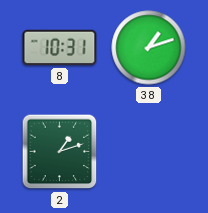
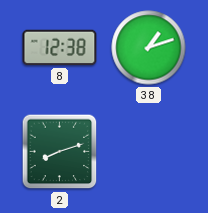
8: 10:31 -> 12:38 (60, 48)
2: 1:12 -> 8:12 (60, 152)
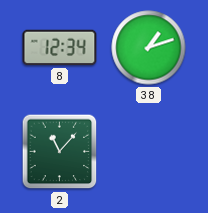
8: 12:38 -> 12:34 (60, 48)
2: 8:12 -> 11:07 (60, 152)
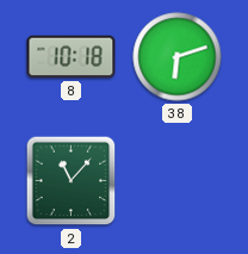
8: 12:34 -> 10:18 (72, 57)
38: 1:12 -> 6:12 (178, 57)
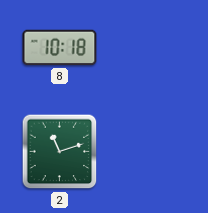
38: 6:12 -> none (178, 57)
2: 11:07 -> 11:12 (60, 152)
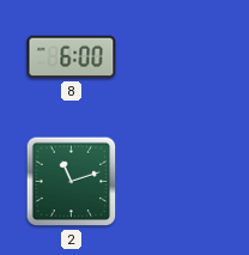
8: 10:18 -> 6:00 (72, 57)
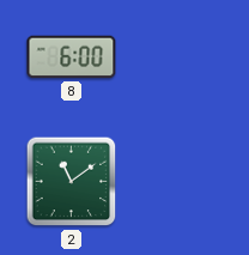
2: 11:12 -> 11:09 (72, 182)
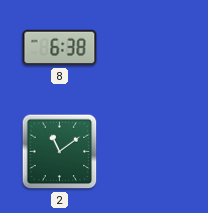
8: 6:00 -> 6:38 (60, 48)
